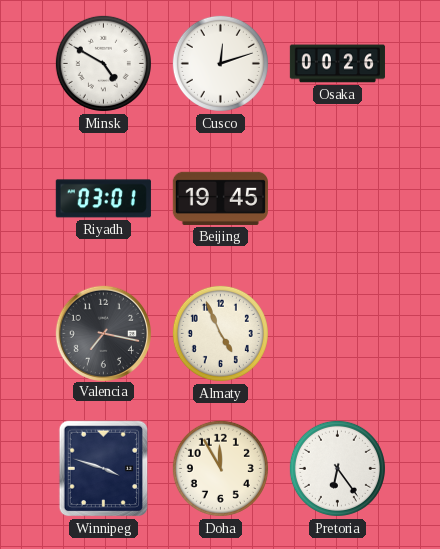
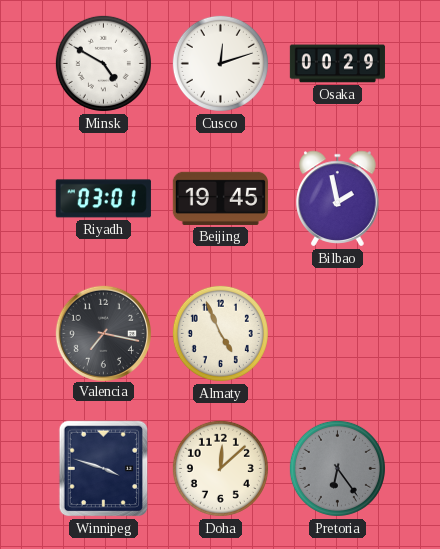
Osaka: 00:26 -> 00:29 (337, 64)
Bilbao: none -> 1:58 (338, 199)
Doha: 11:55 -> 12:08 (220, 468)
Pretoria dial: white -> grey (337, 468)
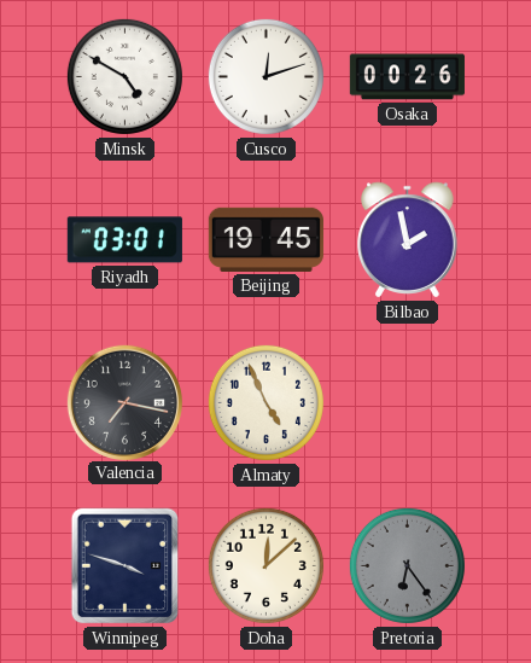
Osaka: 00:29 -> 00:26 (407, 77)
